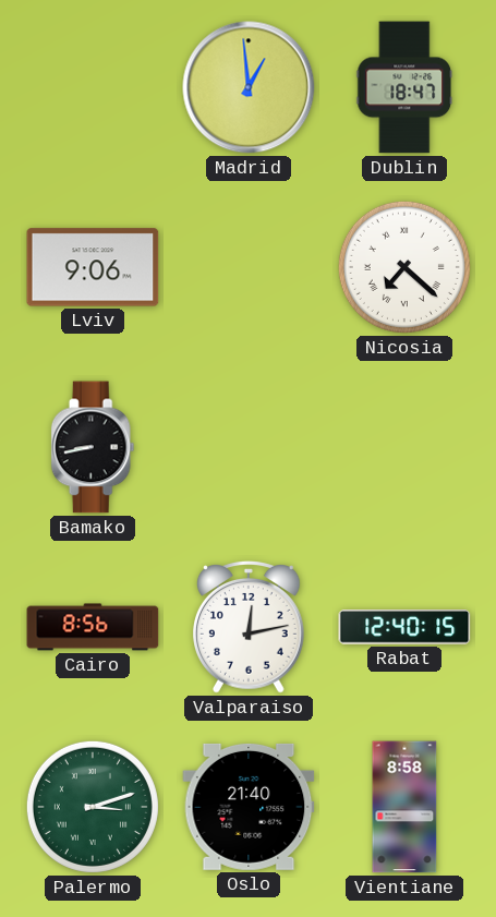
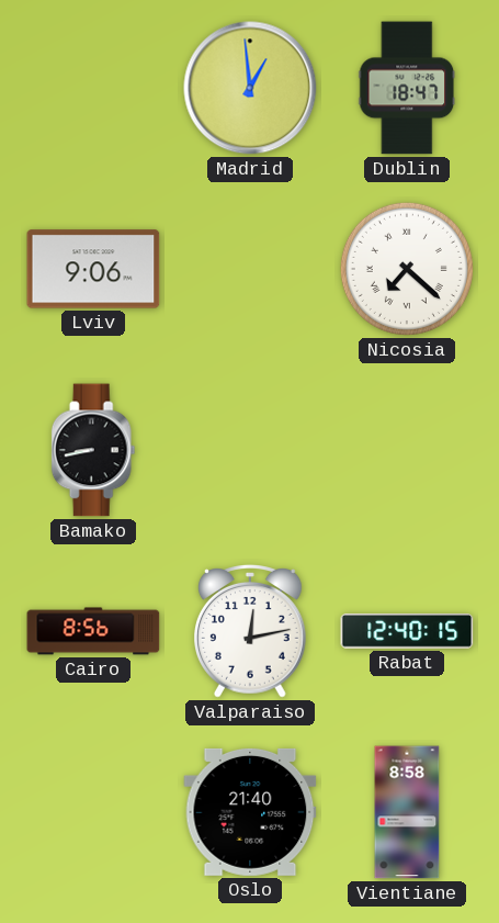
Palermo: 3:12 -> none (93, 807)
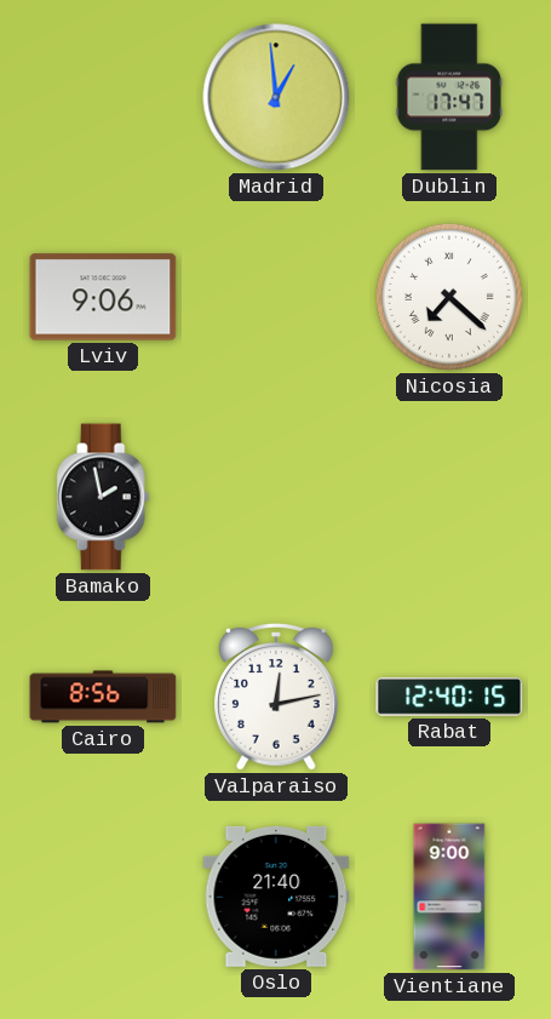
Dublin: 18:47 -> 17:47 (449, 97)
Bamako: 8:43 -> 1:58 (103, 497)
Vientiane: 8:58 -> 9:00 (449, 897)
